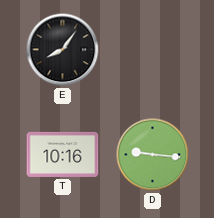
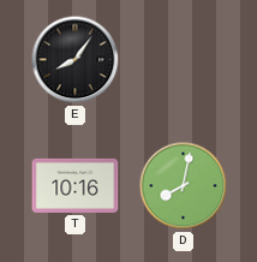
D: 9:16 -> 8:02 (184, 186)
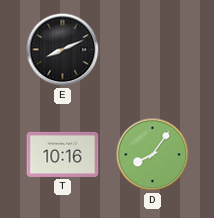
E: 8:06 -> 8:11 (63, 50)
D: 8:02 -> 8:06 (153, 155)
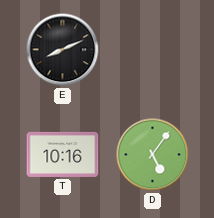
D: 8:06 -> 5:06 (153, 155)
